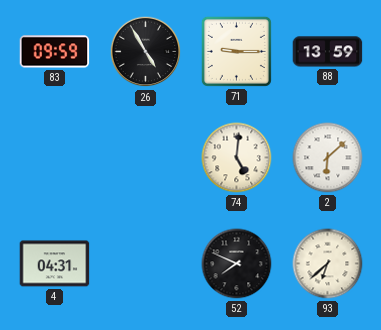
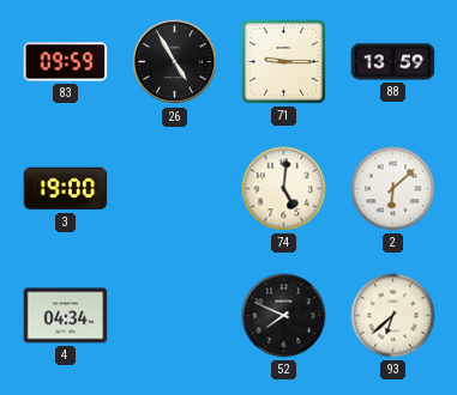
3: none -> 19:00 (66, 189)
4: 04:31 -> 04:34 (66, 316)
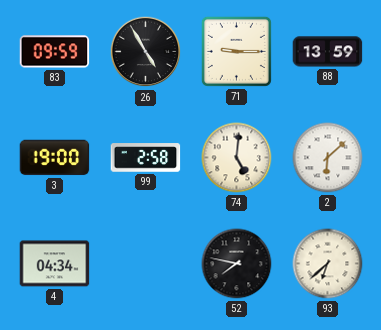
99: none -> 2:58 (146, 158)
52: 7:49 -> 7:47 (237, 264)
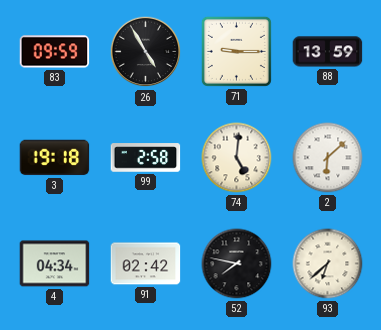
3: 19:00 -> 19:18 (55, 158)
91: none -> 02:42 (146, 264)
